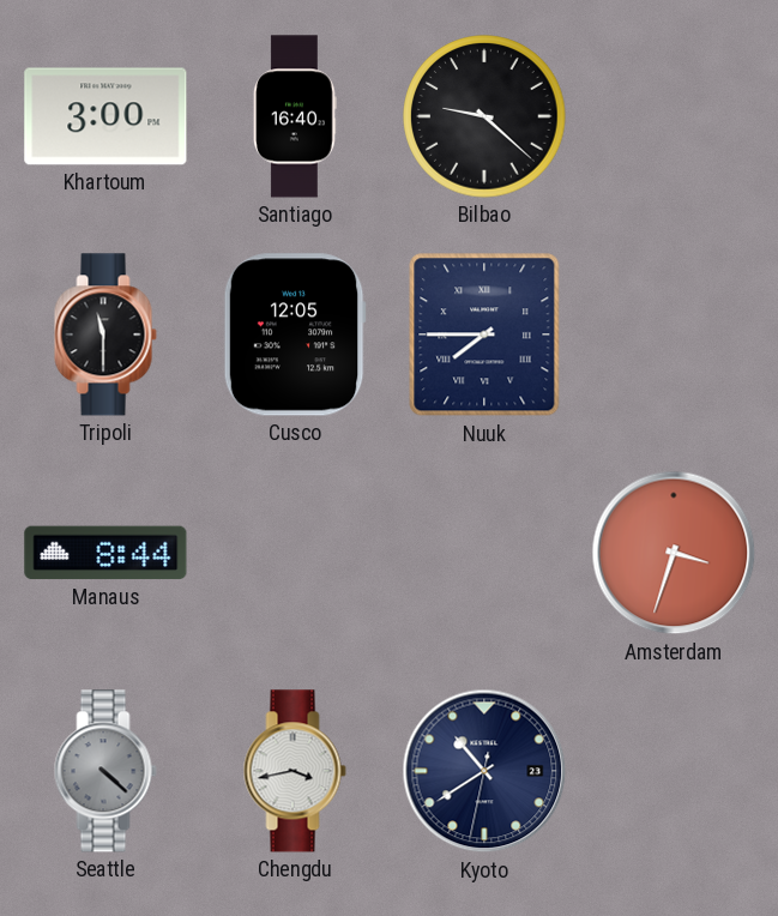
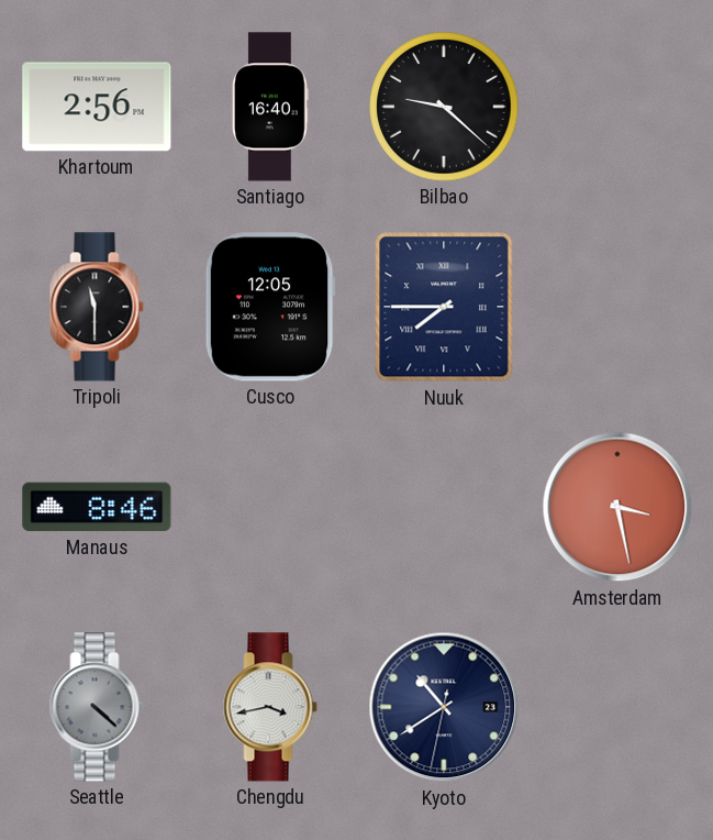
Khartoum: 3:00 -> 2:56 (97, 107)
Manaus: 8:44 -> 8:46 (97, 507)
Amsterdam: 3:33 -> 3:28 (617, 507)
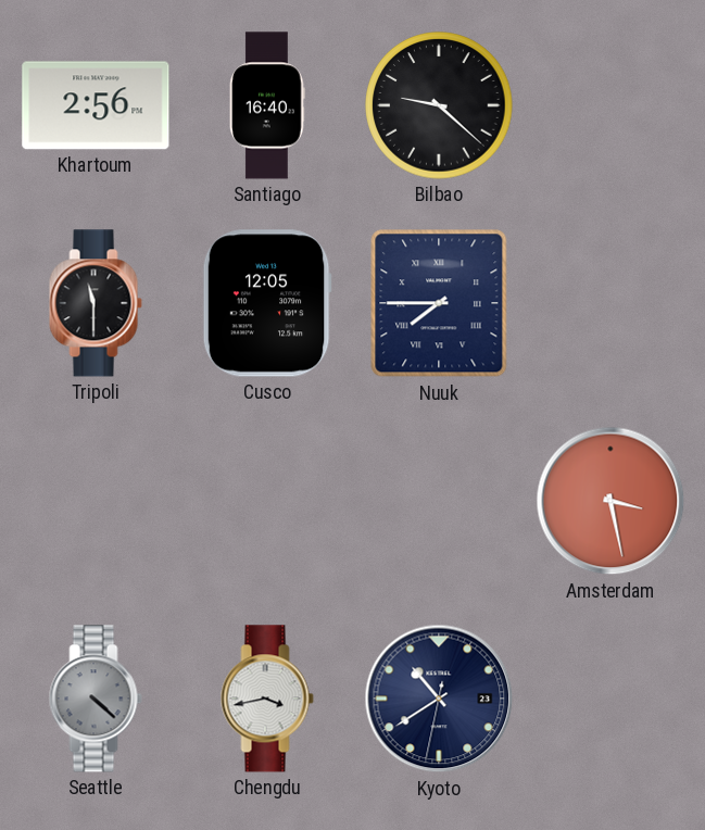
Manaus: 8:46 -> none (97, 507)
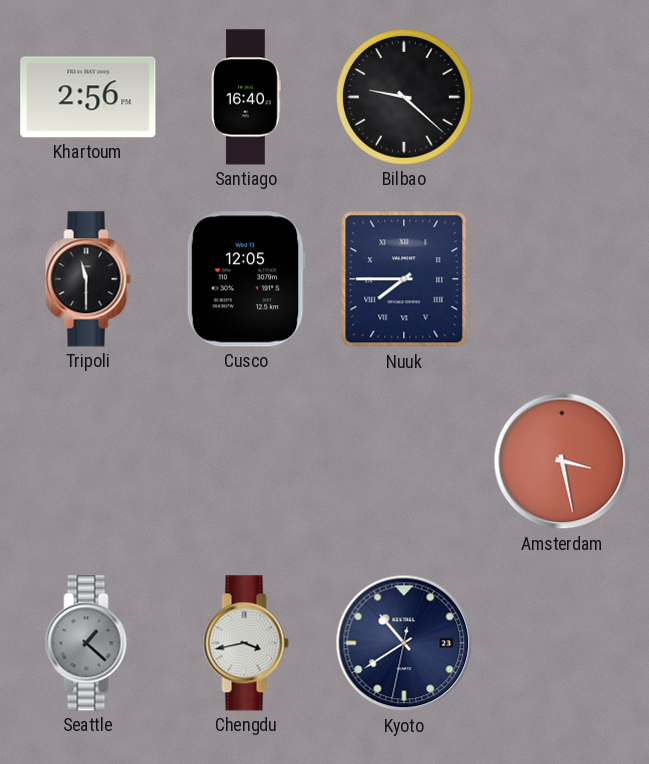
Seattle: 4:22 -> 1:22 (88, 643)
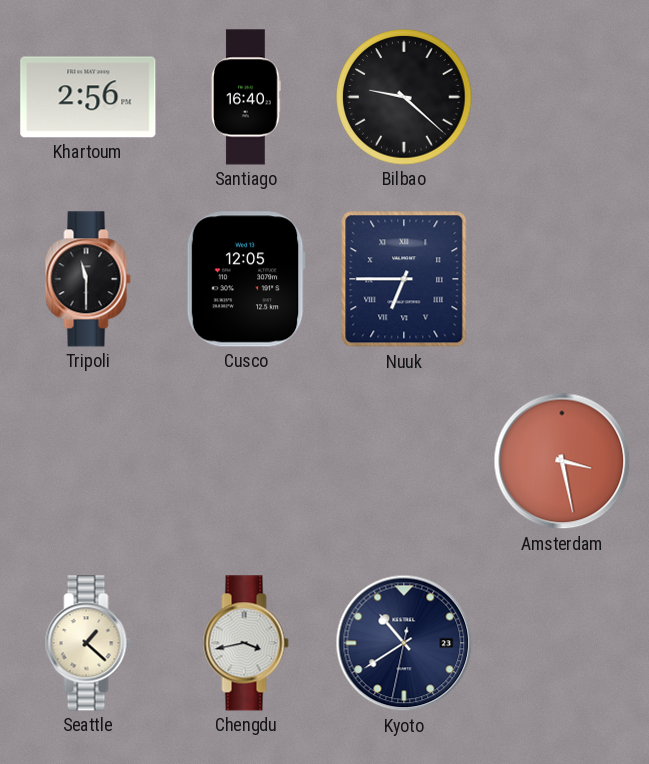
Nuuk: 7:45 -> 6:45 (404, 279)
Seattle dial: grey -> cream (88, 643)
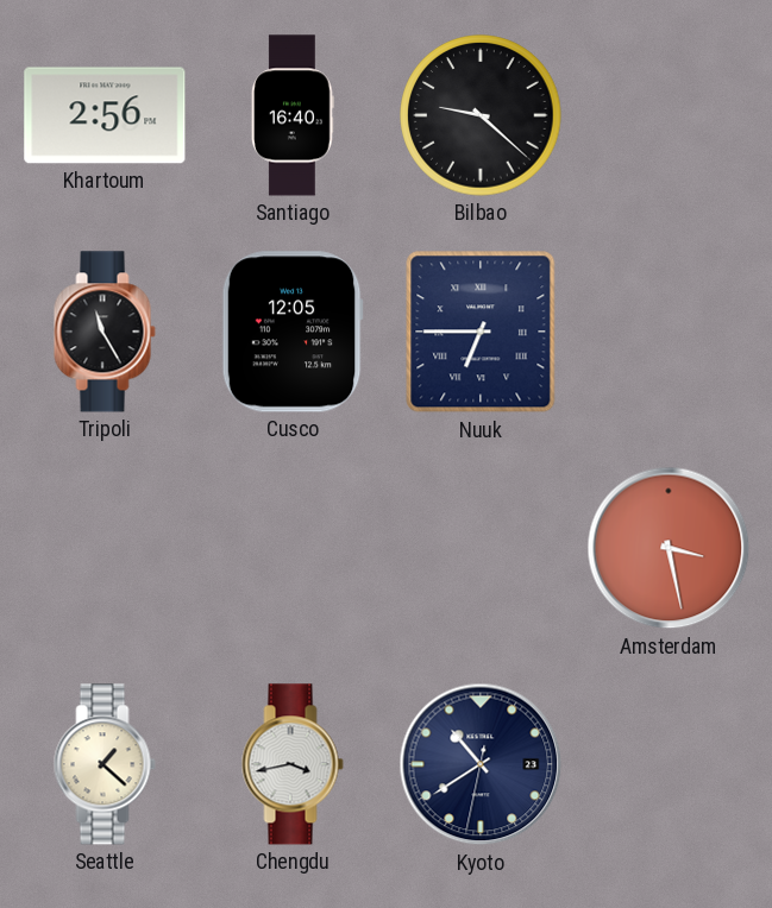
Tripoli: 11:30 -> 11:25 (105, 332)
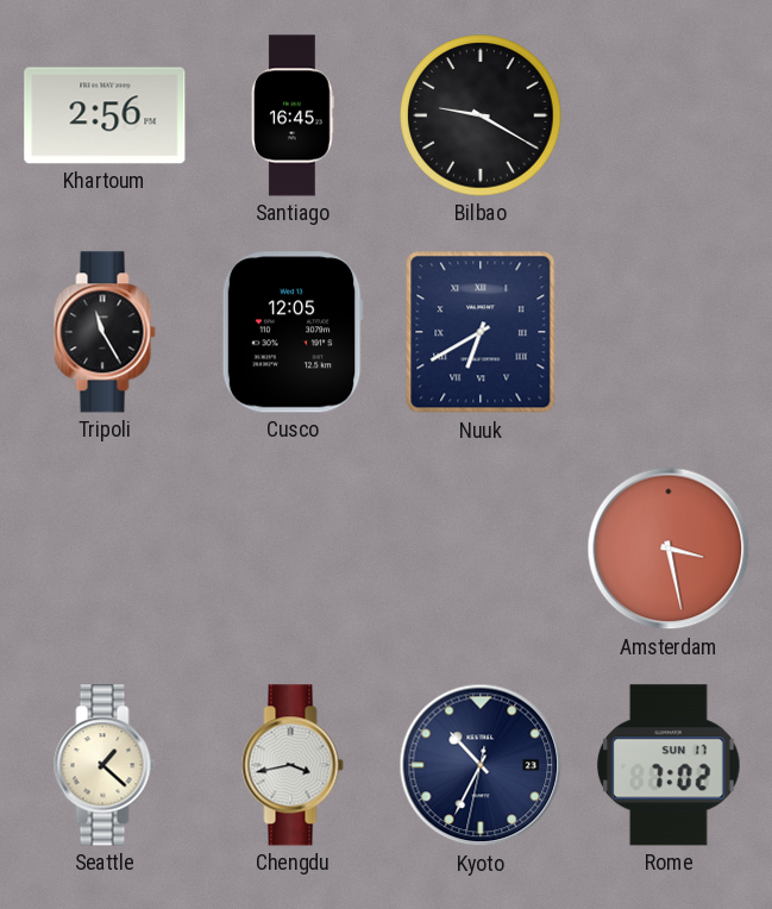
Santiago: 16:40 -> 16:45 (294, 115)
Bilbao: 9:22 -> 9:20 (481, 115)
Nuuk: 6:45 -> 6:40 (481, 332)
Kyoto: 10:39 -> 10:34 (481, 765)
Rome: none -> 7:02 (670, 765)
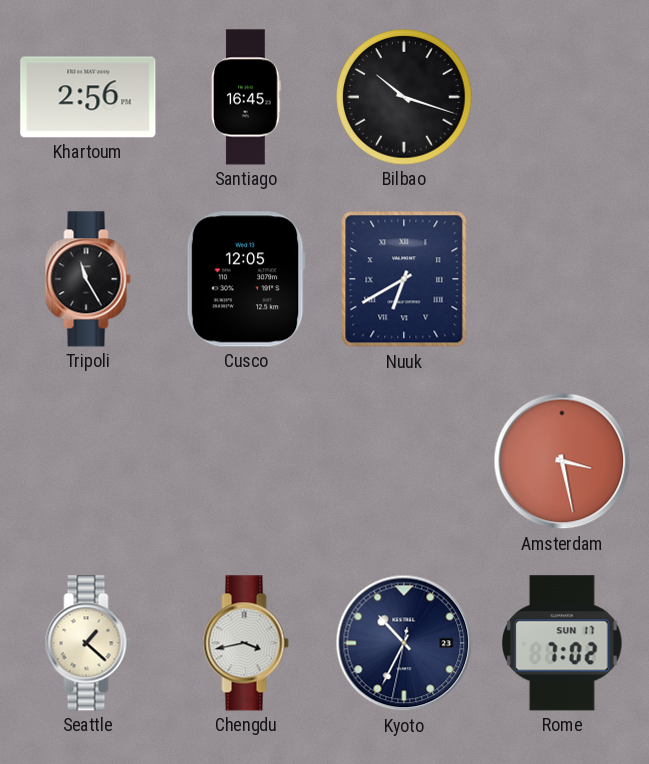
Bilbao: 9:20 -> 10:18 (404, 97)
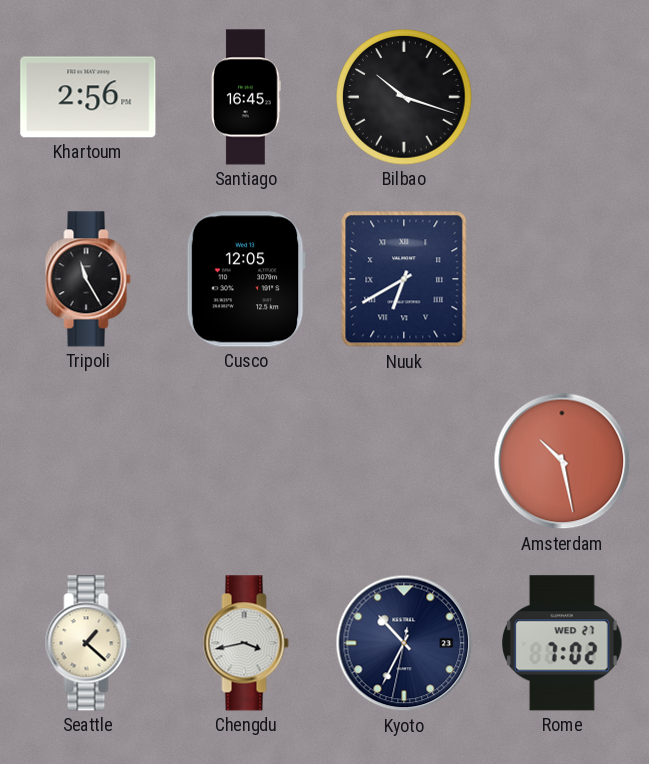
Amsterdam: 3:28 -> 10:28 (562, 461)
Rome date: SUN 17 -> WED 27 (563, 643)
